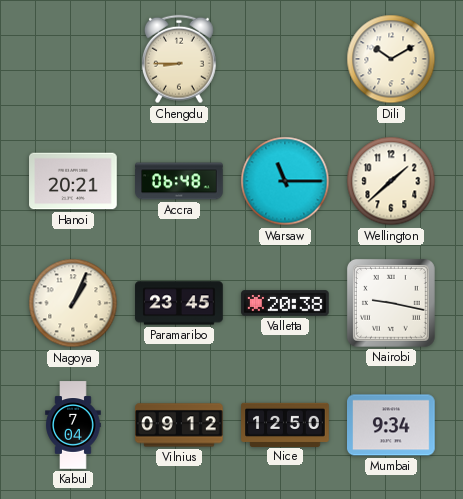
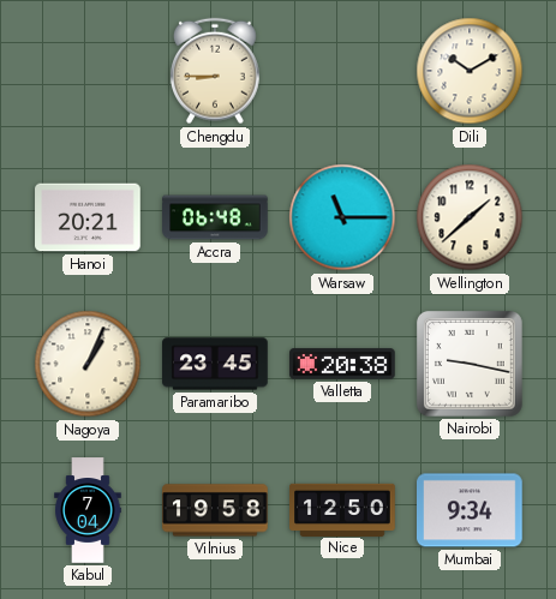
Vilnius: 09:12 -> 19:58 (215, 510)
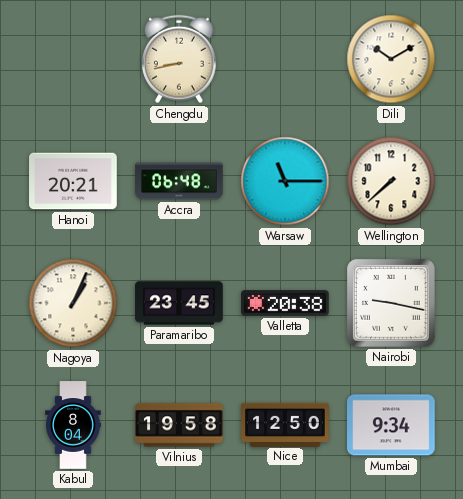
Chengdu: 8:45 -> 8:43 (179, 59)
Wellington: 1:38 -> 7:38 (391, 181)
Kabul: 7:04 -> 8:04 (73, 425)
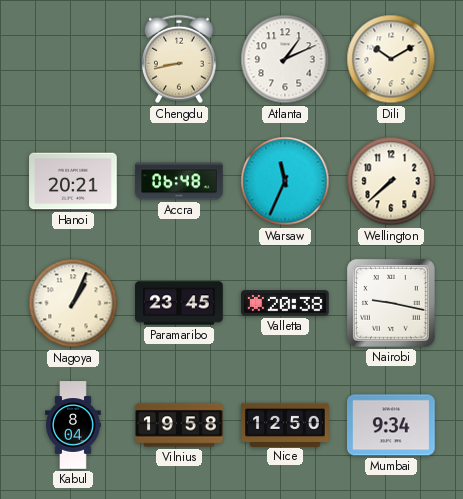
Atlanta: none -> 1:11 (285, 59)
Warsaw: 11:15 -> 11:34 (285, 181)
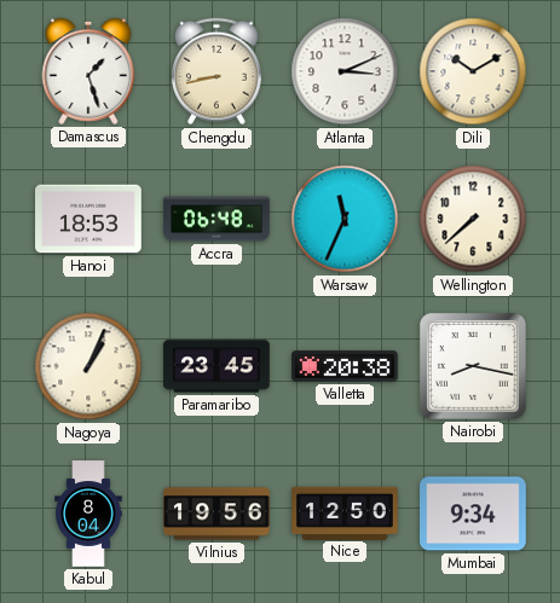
Damascus: none -> 1:27 (88, 71)
Atlanta: 1:11 -> 3:11 (345, 71)
Hanoi: 20:21 -> 18:53 (88, 219)
Nairobi: 9:17 -> 8:17 (473, 366)
Vilnius: 19:58 -> 19:56 (217, 514)
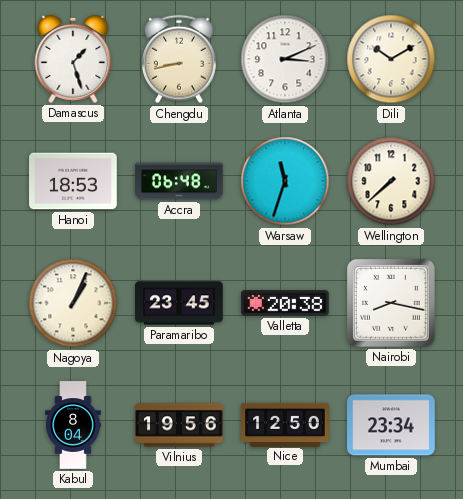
Warsaw: 11:34 -> 11:33 (285, 181)
Mumbai: 9:34 -> 23:34 (391, 425)
